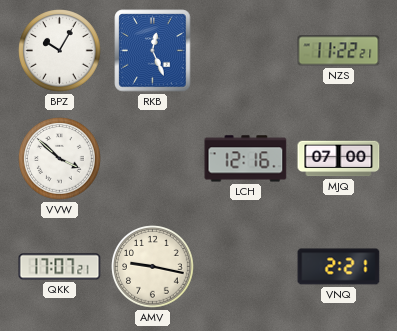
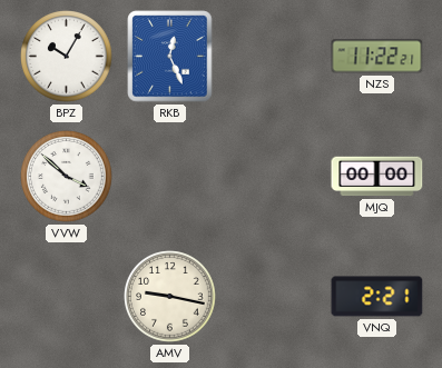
LCH: 12:16 -> none (246, 159)
MJQ: 07:00 -> 00:00 (377, 177)
QKK: 17:07 -> none (60, 267)
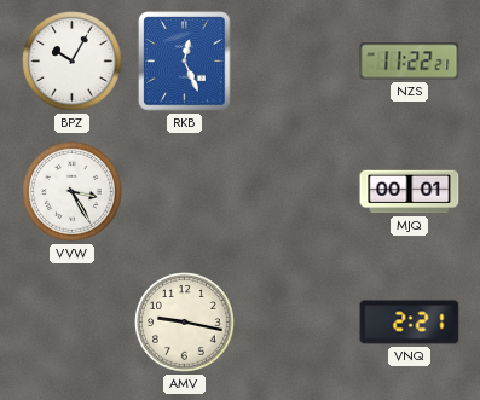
VVW: 3:52 -> 3:25 (73, 192)
MJQ: 00:00 -> 00:01 (410, 192)
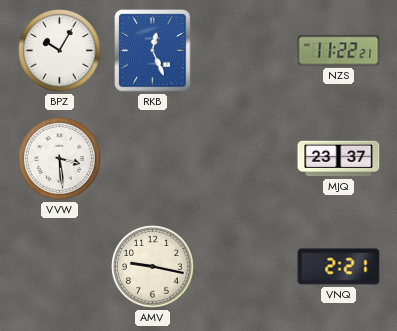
VVW: 3:25 -> 3:29 (60, 159)
MJQ: 00:01 -> 23:37 (339, 159)
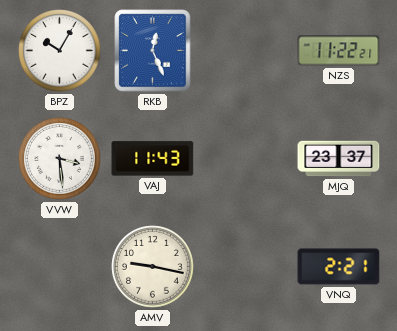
VAJ: none -> 11:43 (153, 159)
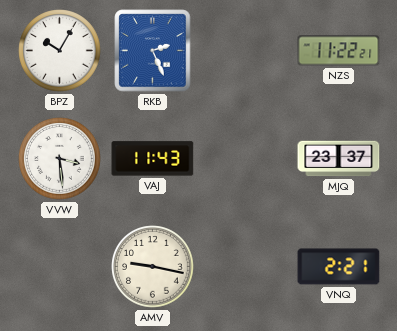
RKB: 12:26 -> 2:26 (153, 51)
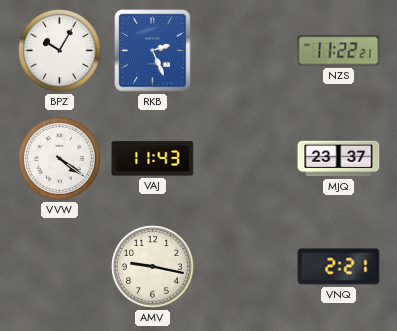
VVW: 3:29 -> 4:21 (60, 159)
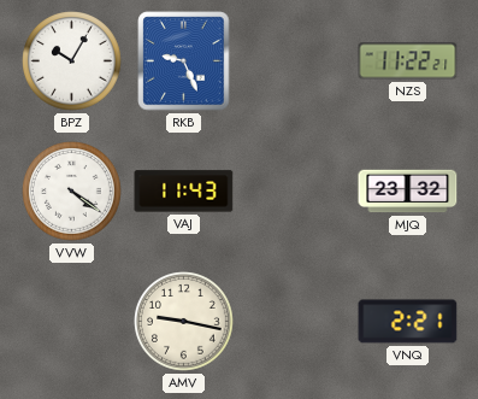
RKB: 2:26 -> 9:26 (184, 61)
MJQ: 23:37 -> 23:32 (408, 192)
